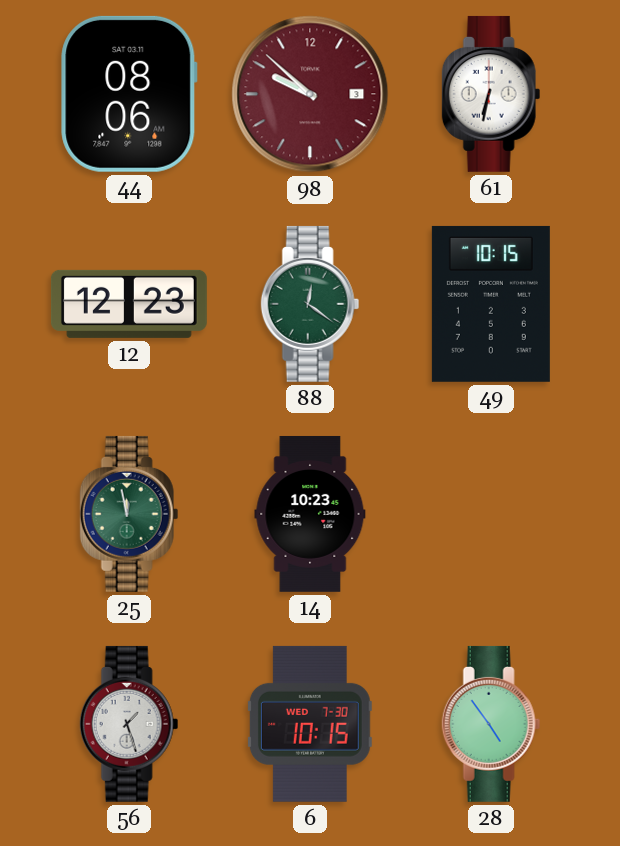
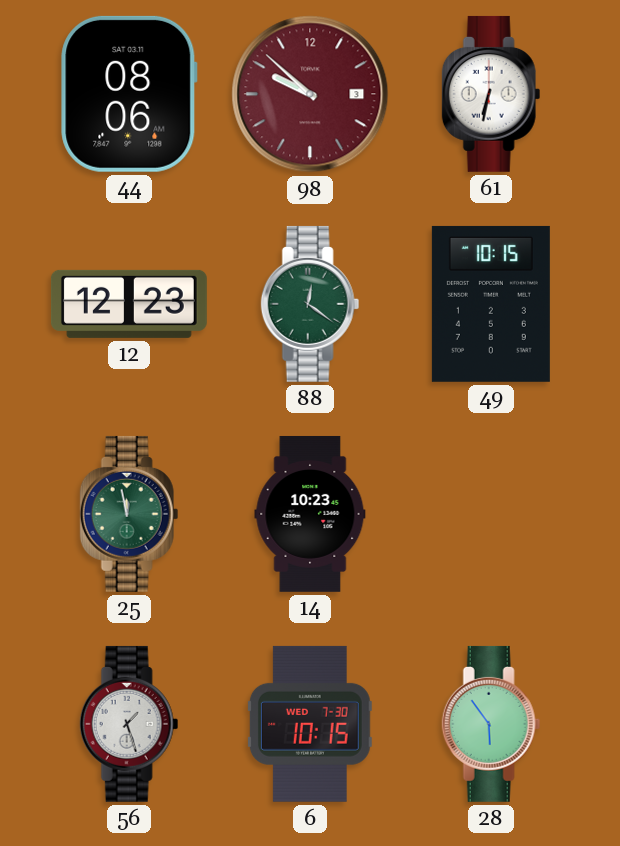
28: 4:54 -> 5:54 (491, 724)
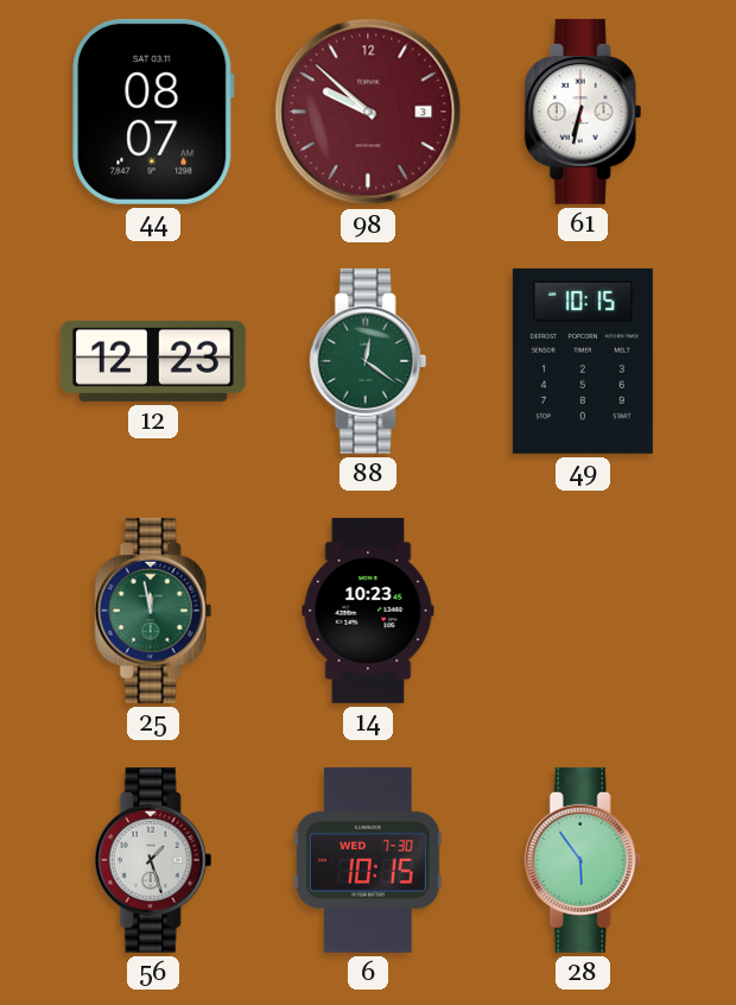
44: 08:06 -> 08:07 (153, 112)
